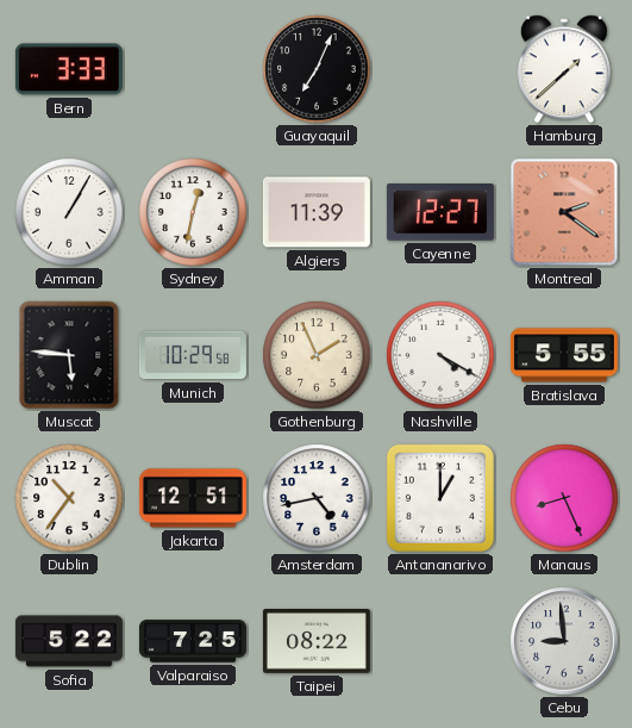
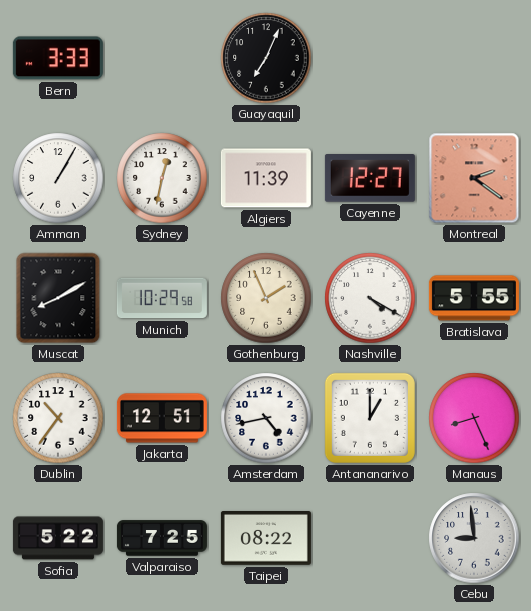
Hamburg: 1:38 -> none (564, 69)
Muscat: 5:46 -> 8:10 (58, 298)
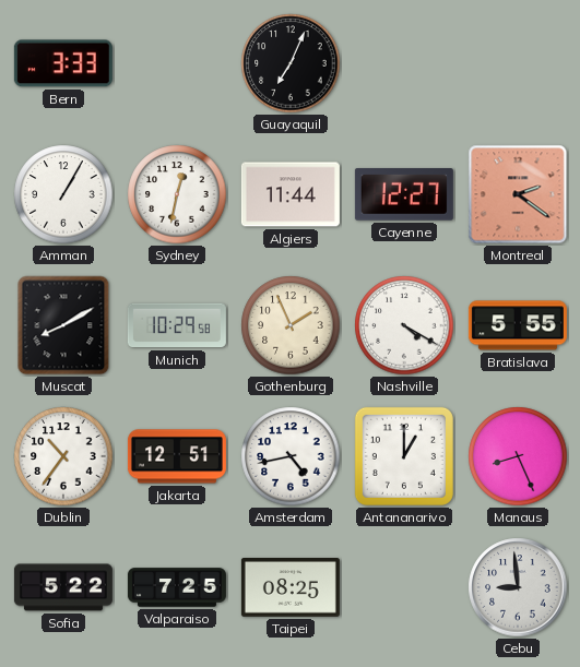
Algiers: 11:39 -> 11:44 (291, 194)
Taipei: 08:22 -> 08:25 (291, 588)
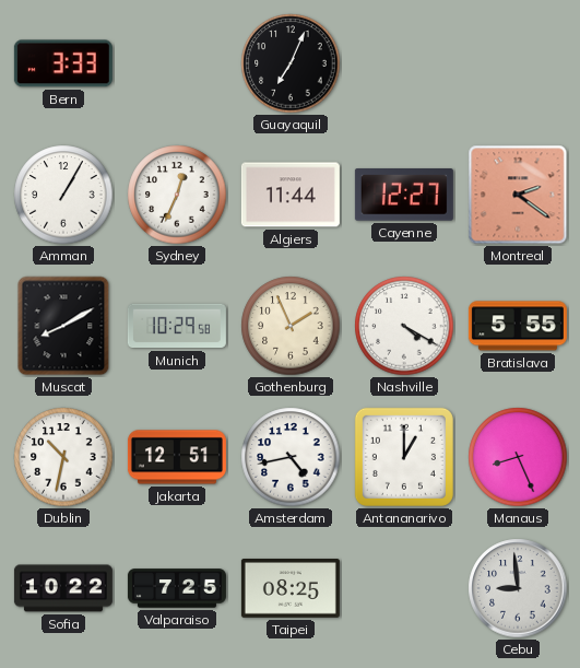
Sydney: 12:32 -> 12:34 (177, 195)
Dublin: 10:36 -> 10:32 (63, 457)
Sofia: 5:22 -> 10:22 (63, 588)
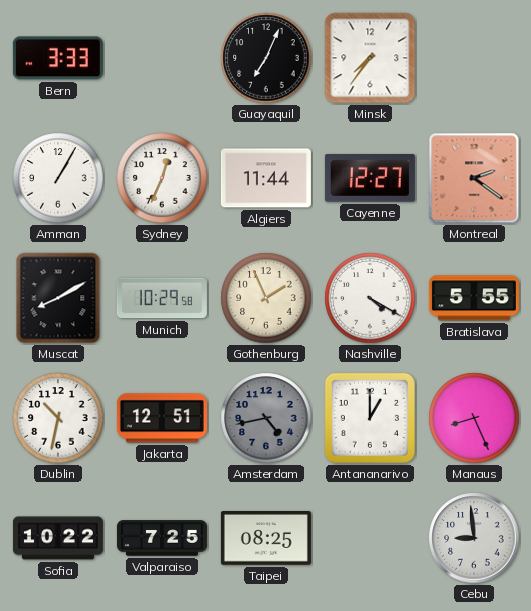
Minsk: none -> 7:36 (370, 58)
Amsterdam dial: white -> grey (266, 418)
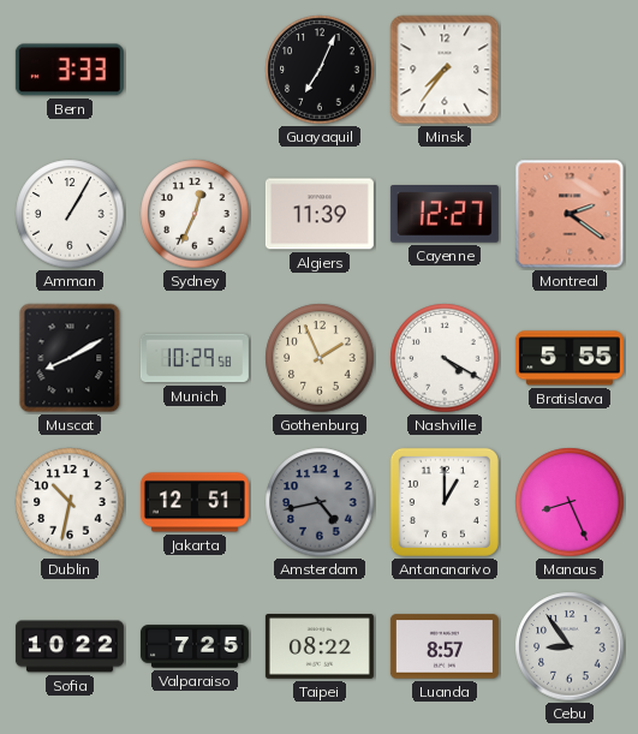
Algiers: 11:44 -> 11:39 (320, 214)
Taipei: 08:25 -> 08:22 (320, 648)
Luanda: none -> 8:57 (445, 646)
Cebu: 8:59 -> 8:54 (570, 646)
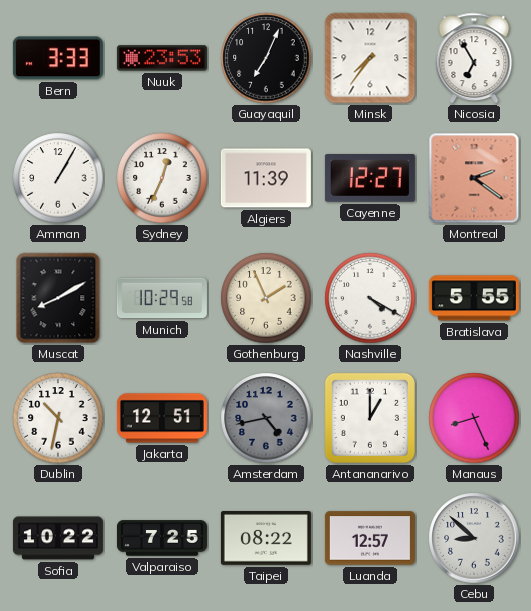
Nuuk: none -> 23:53 (162, 58)
Nicosia: none -> 6:55 (474, 58)
Luanda: 8:57 -> 12:57 (370, 538)
Cebu: 8:54 -> 8:52 (474, 538)
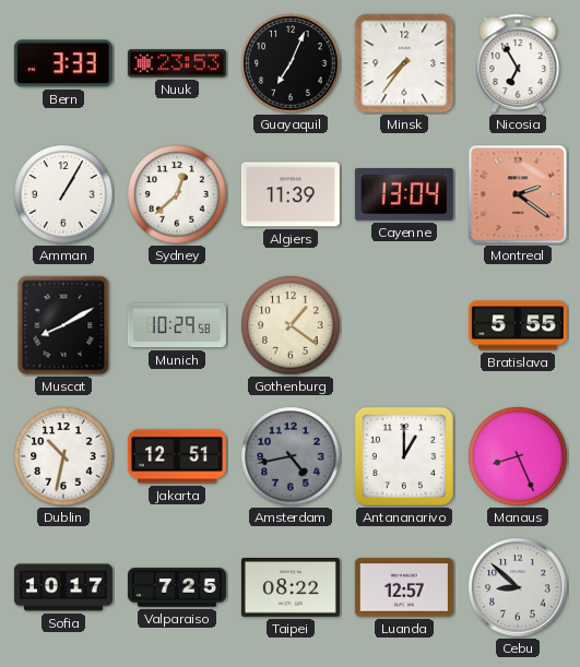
Sydney: 12:34 -> 12:38 (177, 194)
Cayenne: 12:27 -> 13:04 (404, 195)
Gothenburg: 1:56 -> 1:21 (291, 325)
Nashville: 4:20 -> none (370, 298)
Sofia: 10:22 -> 10:17 (63, 587)
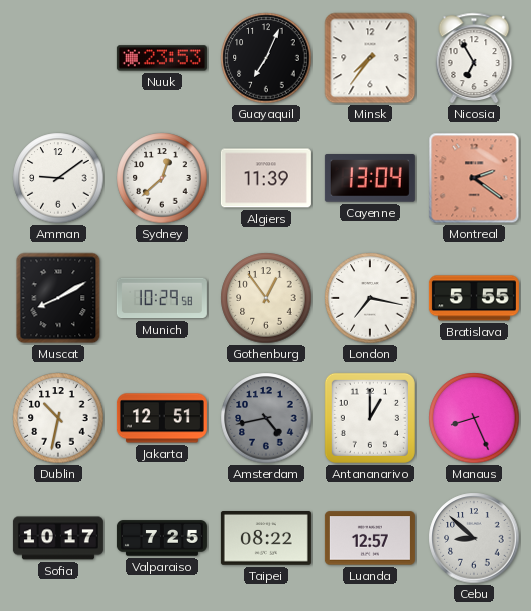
Bern: 3:33 -> none (63, 63)
Amman: 1:05 -> 9:09 (58, 178)
Gothenburg: 1:21 -> 12:54 (266, 298)
London: none -> 7:17 (370, 298)
